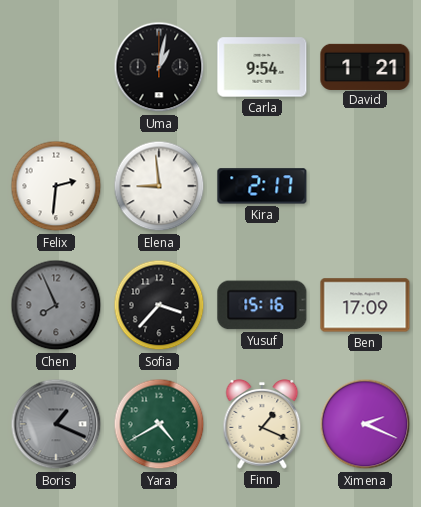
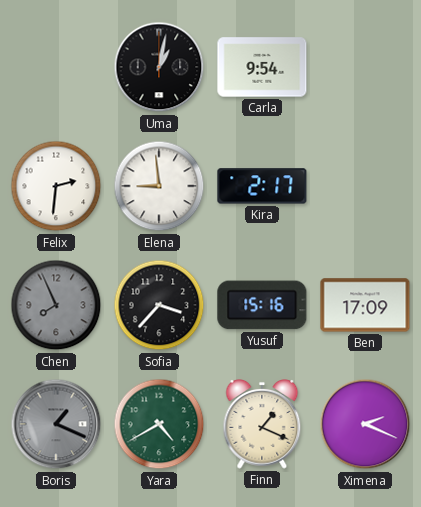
David: 1:21 -> none (365, 66)
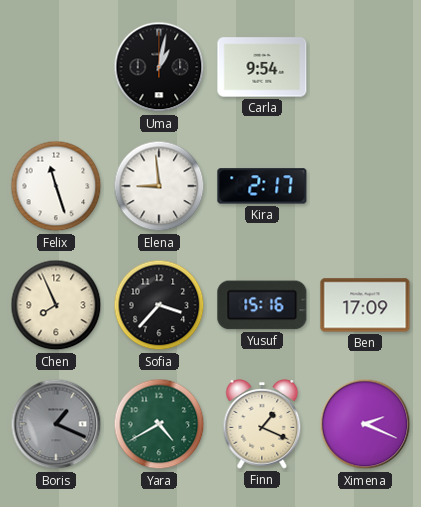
Felix: 2:31 -> 11:27 (56, 186)
Chen dial: grey -> cream (56, 305)
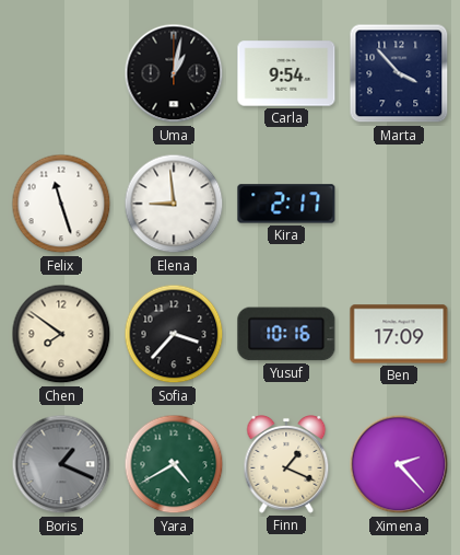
Marta: none -> 3:53 (399, 73)
Chen: 7:56 -> 7:51 (61, 334)
Yusuf: 15:16 -> 10:16 (286, 334)
Ximena: 2:19 -> 2:23 (399, 464)
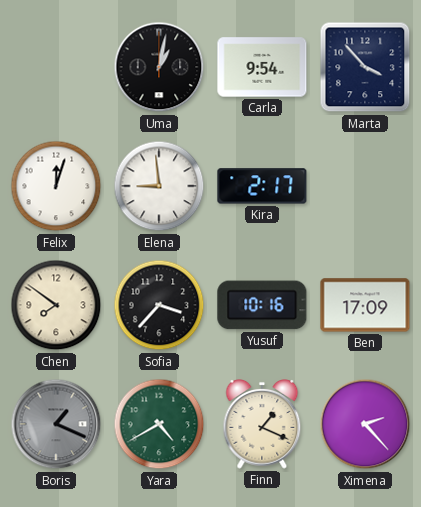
Felix: 11:27 -> 12:03 (56, 186)
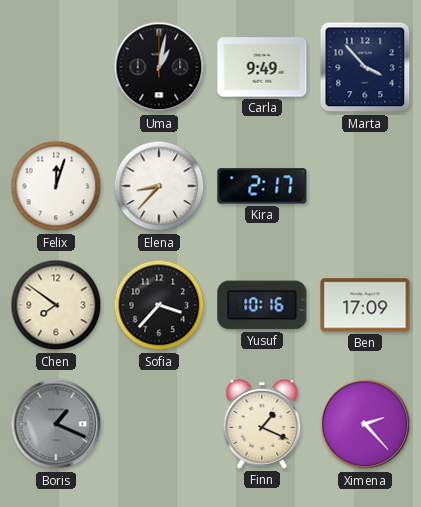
Carla: 9:54 -> 9:49 (262, 67)
Elena: 8:59 -> 8:37 (159, 186)
Yara: 4:40 -> none (159, 424)
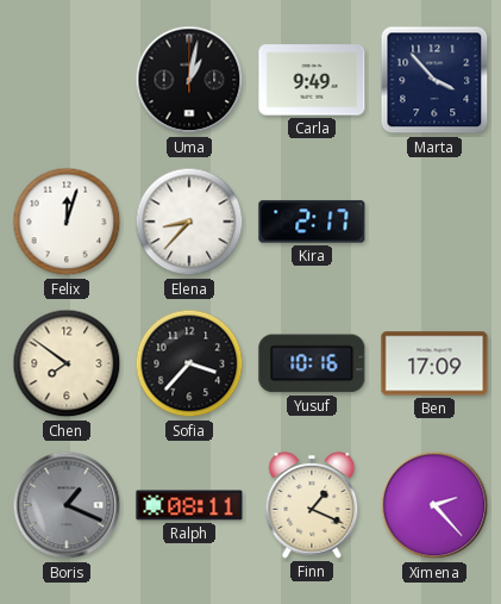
Ralph: none -> 08:11 (189, 505)
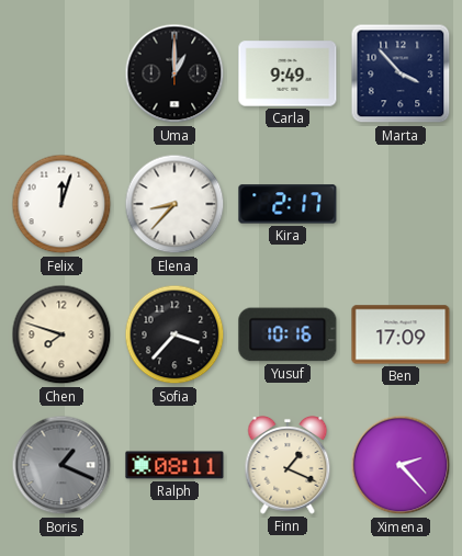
Uma: 1:02 -> 1:00 (174, 73)
Chen: 7:51 -> 7:48 (61, 334)
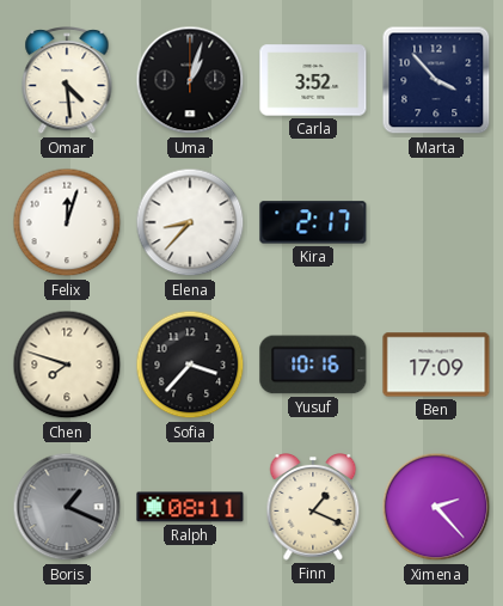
Omar: none -> 4:29 (67, 81)
Uma: 1:00 -> 1:03 (190, 80)
Carla: 9:49 -> 3:52 (313, 80)
